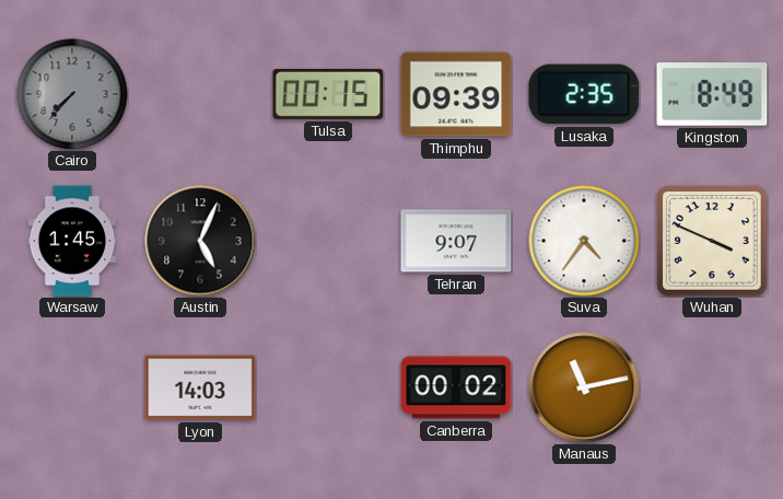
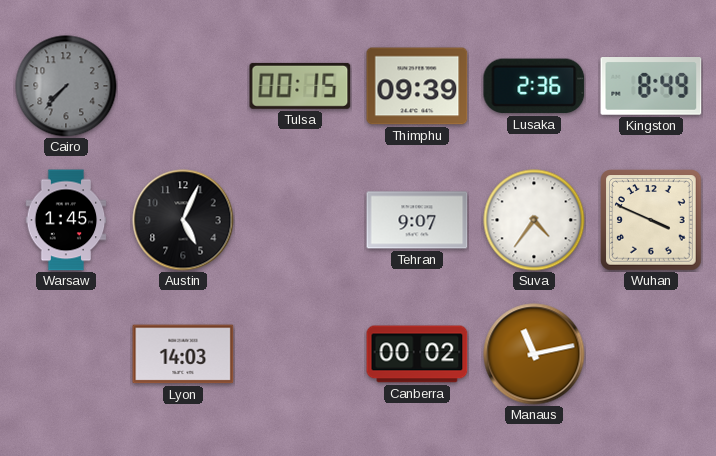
Lusaka: 2:35 -> 2:36 (534, 86)
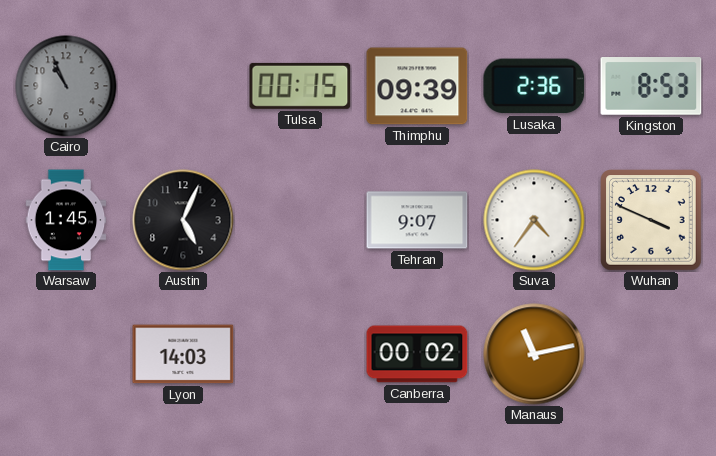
Cairo: 7:37 -> 10:56 (66, 86)
Kingston: 8:49 -> 8:53 (651, 86)
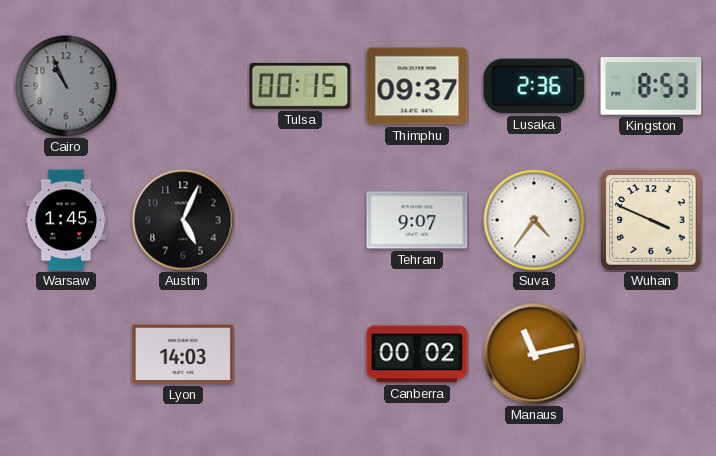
Thimphu: 09:39 -> 09:37 (417, 86)
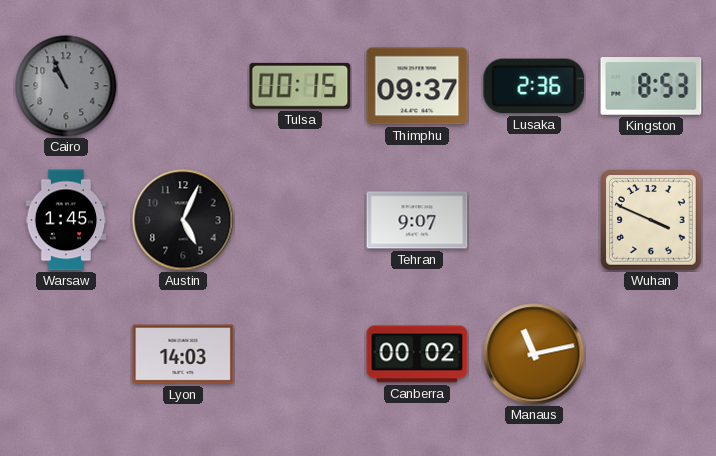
Suva: 4:36 -> none (534, 220)
